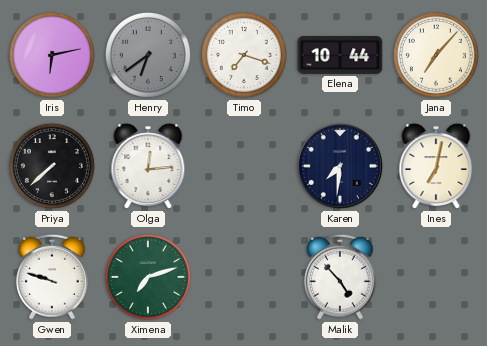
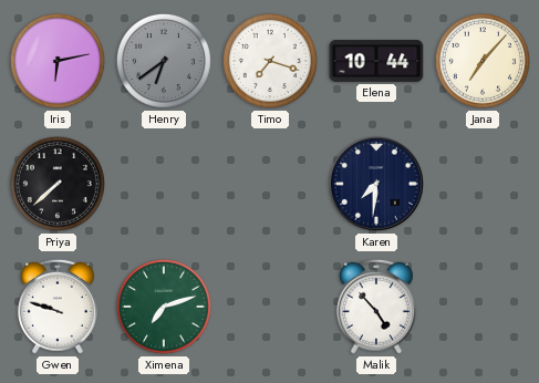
Olga: 12:14 -> none (148, 166)
Ines: 7:02 -> none (436, 166)
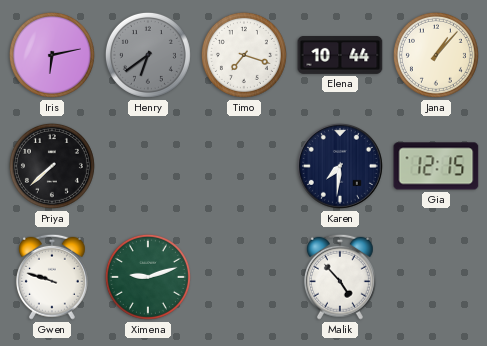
Jana: 7:07 -> 1:07 (436, 55)
Gia: none -> 12:15 (436, 166)
Ximena: 7:12 -> 9:12 (148, 277)
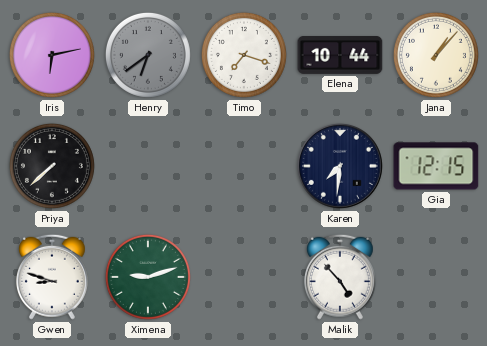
Gwen: 9:48 -> 8:48 (52, 277)
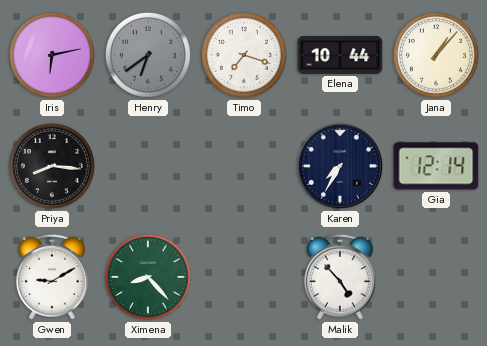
Priya: 7:38 -> 8:16 (52, 166)
Karen: 7:31 -> 7:35 (340, 166)
Gia: 12:15 -> 12:14 (436, 166)
Gwen: 8:48 -> 9:10 (52, 277)
Ximena: 9:12 -> 8:23 (148, 277)
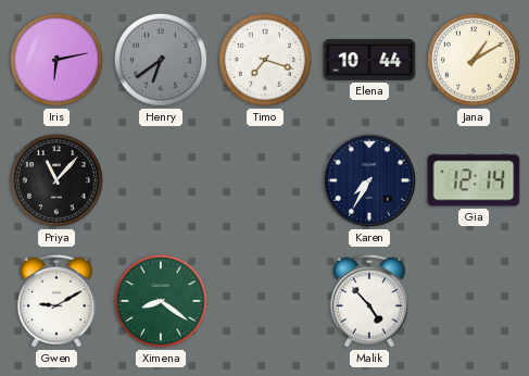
Jana: 1:07 -> 1:10 (474, 60)
Priya: 8:16 -> 11:07 (56, 180)
Ximena: 8:23 -> 8:21 (161, 301)
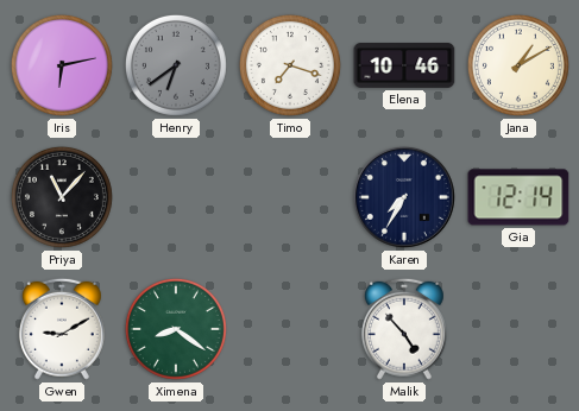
Elena: 10:44 -> 10:46 (404, 67)
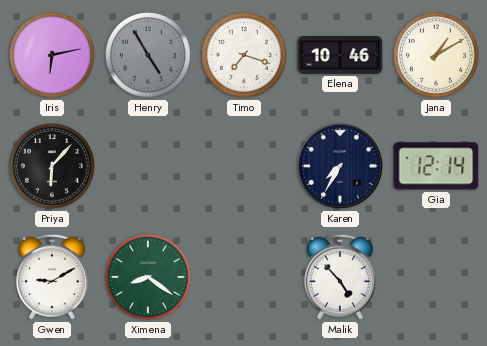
Henry: 6:39 -> 4:55 (148, 55)
Priya: 11:07 -> 6:07 (52, 166)
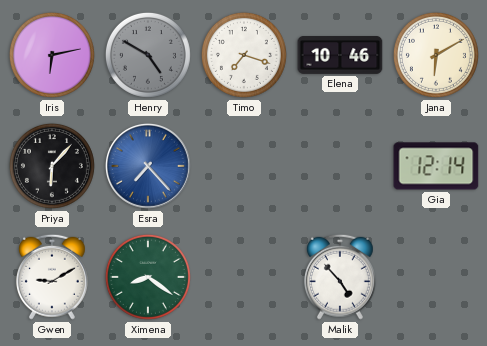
Henry: 4:55 -> 4:50 (148, 55)
Jana: 1:10 -> 6:10 (436, 55)
Esra: none -> 7:23 (148, 166)
Karen: 7:35 -> none (340, 166)
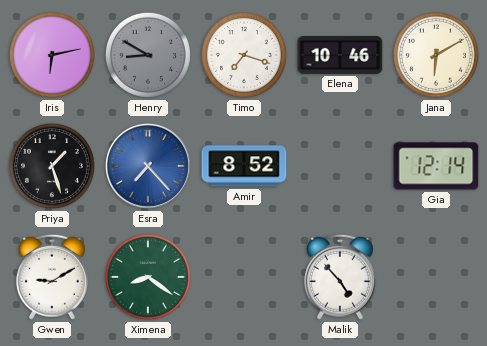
Henry: 4:50 -> 8:50 (148, 55)
Priya: 6:07 -> 1:27 (52, 166)
Amir: none -> 8:52 (244, 166)
